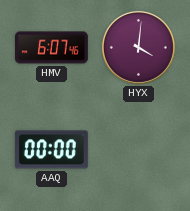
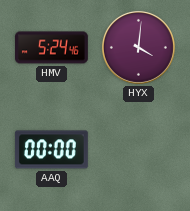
HMV: 6:07 -> 5:24 (52, 48)
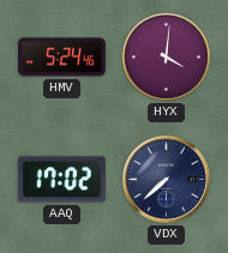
AAQ: 00:00 -> 17:02 (62, 180)
VDX: none -> 7:38 (166, 179)
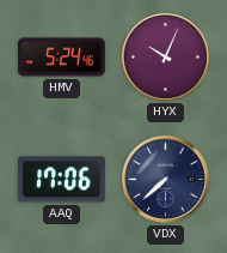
HYX: 4:01 -> 10:04 (165, 56)
AAQ: 17:02 -> 17:06 (62, 180)
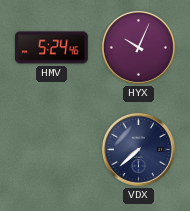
AAQ: 17:06 -> none (62, 180)
